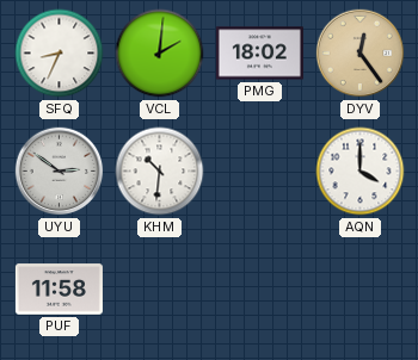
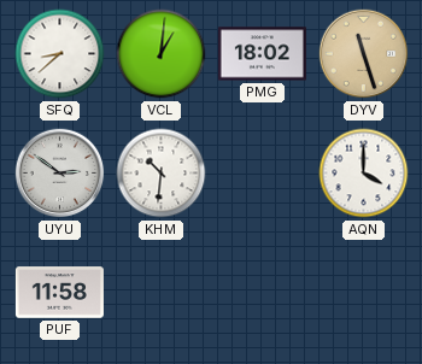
SFQ: 8:34 -> 8:38 (60, 54)
VCL: 2:01 -> 1:01 (162, 54)
DYV: 12:24 -> 11:27 (364, 54)
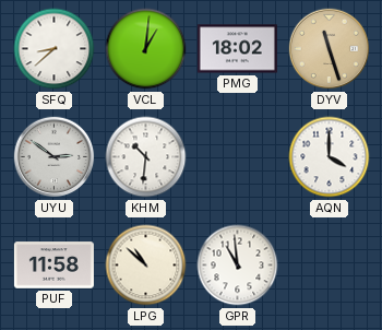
LPG: none -> 10:52 (146, 266)
GPR: none -> 10:59 (238, 266)
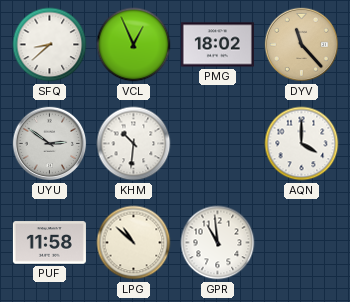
VCL: 1:01 -> 12:56 (134, 45)
DYV: 11:27 -> 11:23 (302, 45)
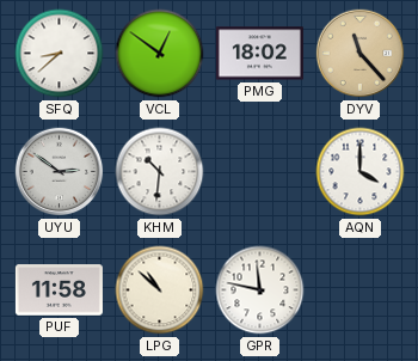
VCL: 12:56 -> 12:51 (160, 54)
GPR: 10:59 -> 11:47 (260, 290)
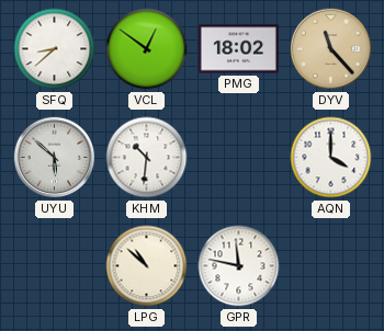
UYU: 2:51 -> 5:52 (55, 158)
PUF: 11:58 -> none (59, 290)
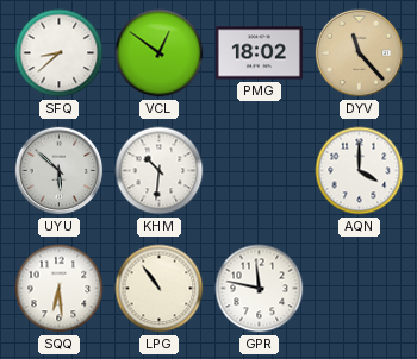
SQQ: none -> 6:29 (60, 289)
LPG: 10:52 -> 10:54 (160, 289)
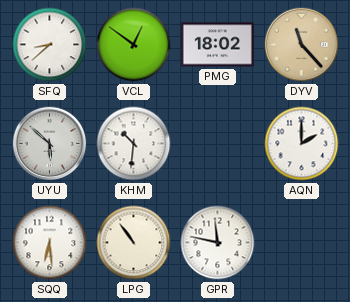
AQN: 4:00 -> 2:00 (302, 144)
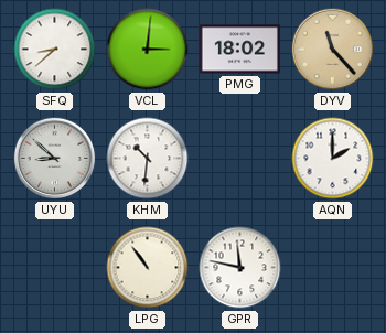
VCL: 12:51 -> 3:01 (148, 50)
UYU: 5:52 -> 8:52 (55, 159)
SQQ: 6:29 -> none (50, 243)
